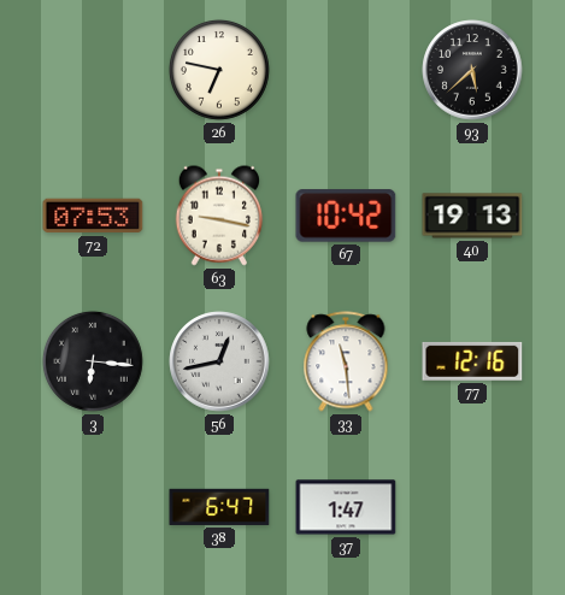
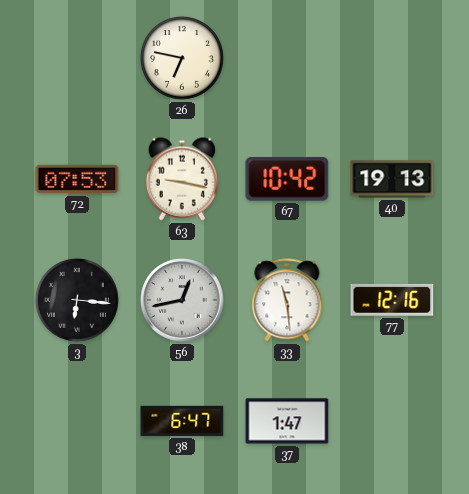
93: 5:38 -> none (472, 70)
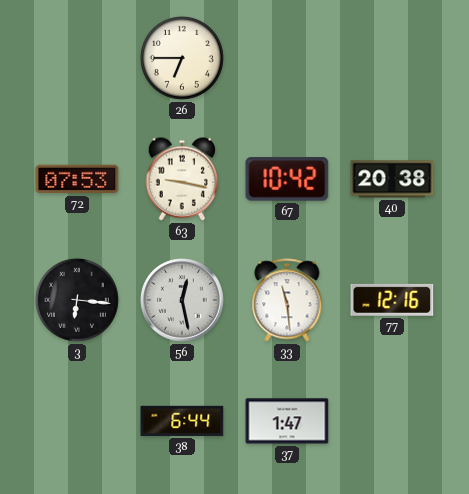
26: 6:47 -> 6:45 (182, 58)
40: 19:13 -> 20:38 (392, 179)
56: 12:43 -> 12:28 (182, 300)
38: 6:47 -> 6:44 (182, 421)
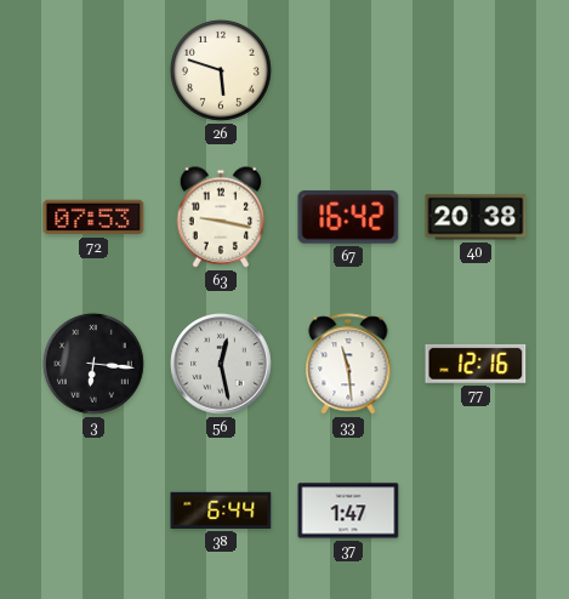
26: 6:45 -> 5:48 (221, 70)
67: 10:42 -> 16:42 (348, 217)
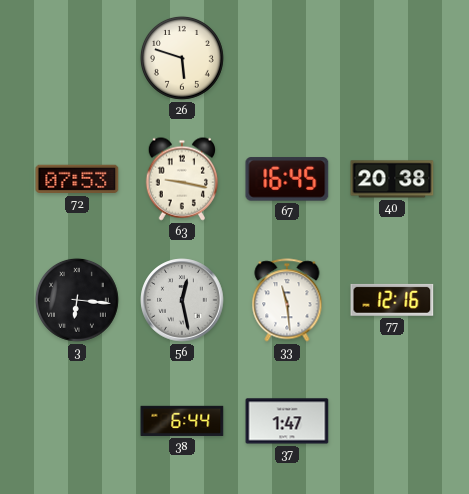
67: 16:42 -> 16:45 (287, 179)
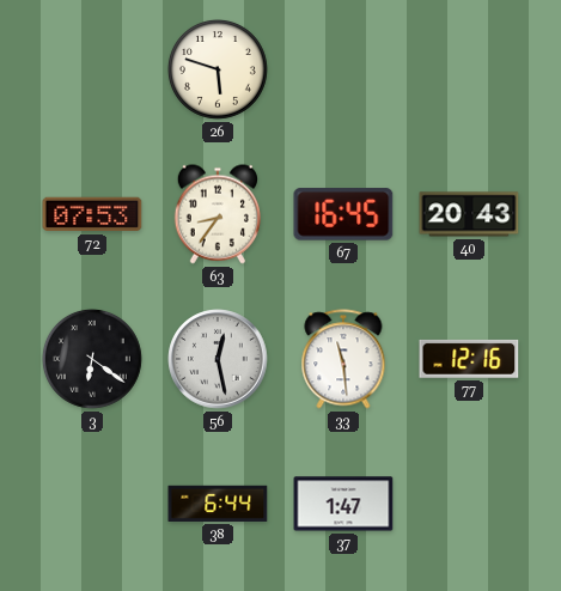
63: 9:17 -> 8:36 (217, 214)
40: 20:38 -> 20:43 (469, 214)
3: 6:16 -> 6:21 (92, 359)
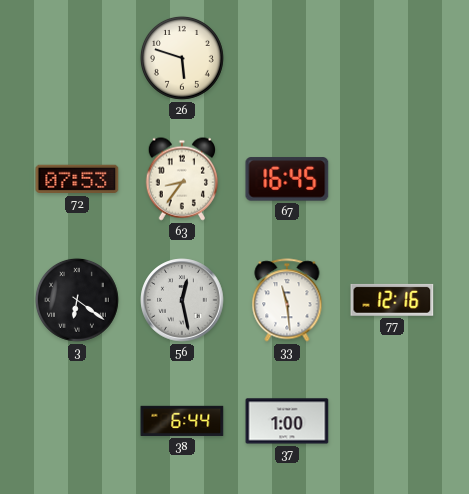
40: 20:43 -> none (469, 214)
37: 1:47 -> 1:00 (287, 421)
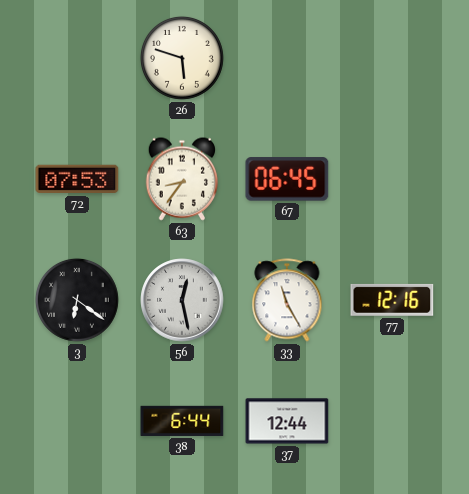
67: 16:45 -> 06:45 (287, 179)
33: 11:29 -> 11:25 (287, 300)
37: 1:00 -> 12:44 (287, 421)
